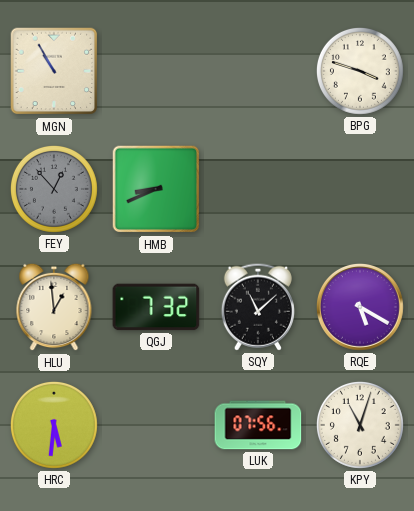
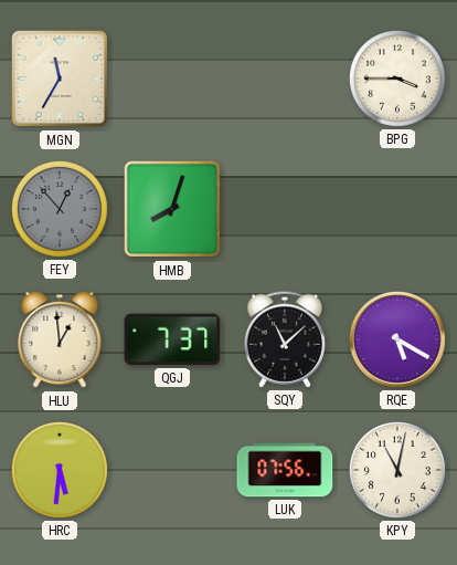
MGN: 10:55 -> 11:35 (60, 79)
BPG: 3:48 -> 3:45 (397, 79)
HMB: 8:41 -> 8:03 (172, 209)
QGJ: 7:32 -> 7:37 (172, 339)
KPY: 11:03 -> 11:02 (397, 470)
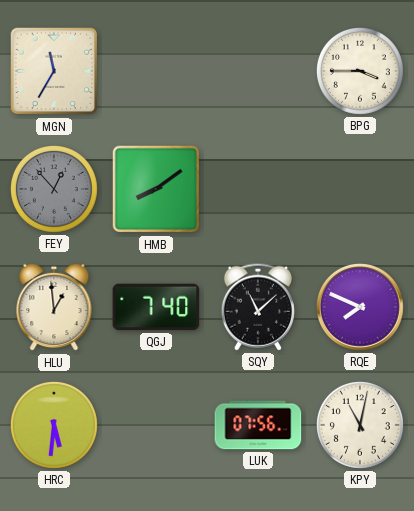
HMB: 8:03 -> 8:09 (156, 189)
QGJ: 7:37 -> 7:40 (156, 307)
RQE: 5:20 -> 7:49 (360, 307)
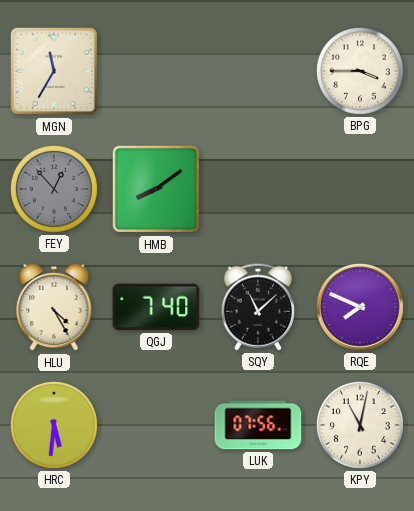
HLU: 12:59 -> 4:25 (54, 307)
